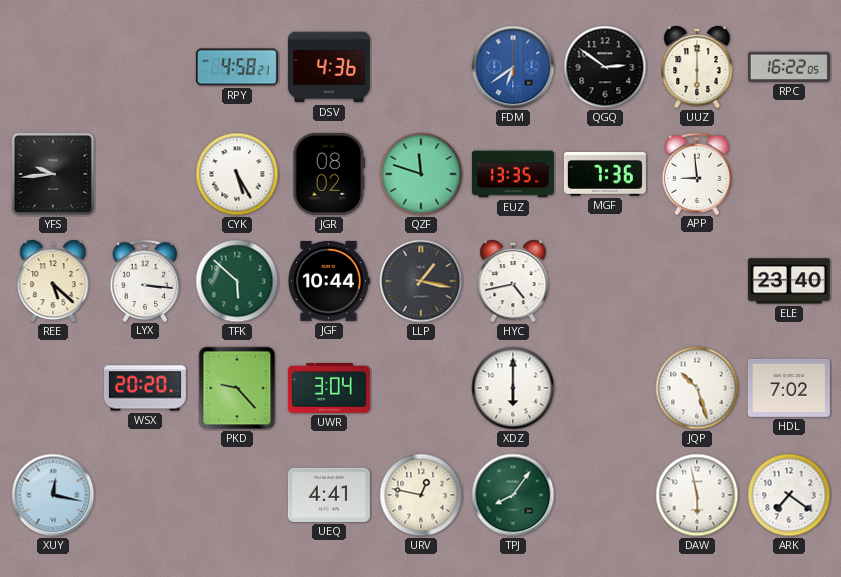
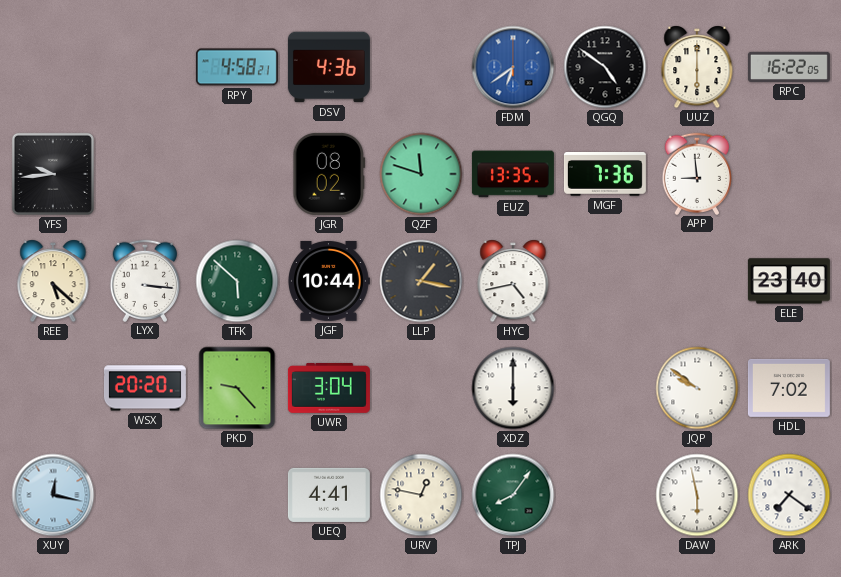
QGQ: 2:51 -> 4:51 (605, 67)
CYK: 5:25 -> none (237, 174)
JQP: 10:27 -> 9:51 (697, 388)
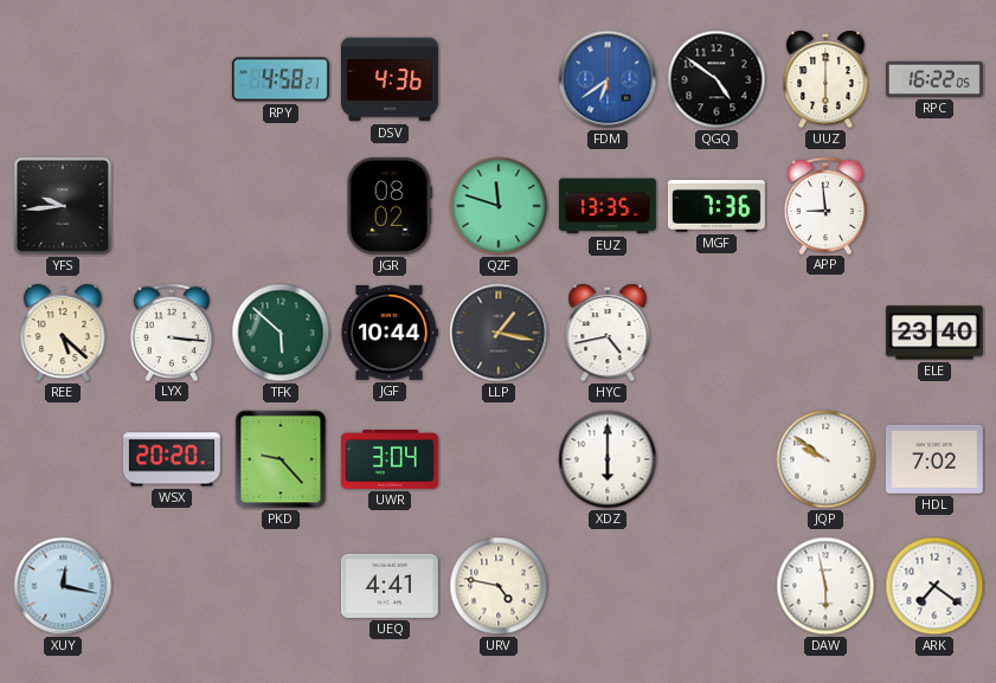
URV: 12:47 -> 4:47 (499, 586)
TPJ: 8:06 -> none (513, 495)
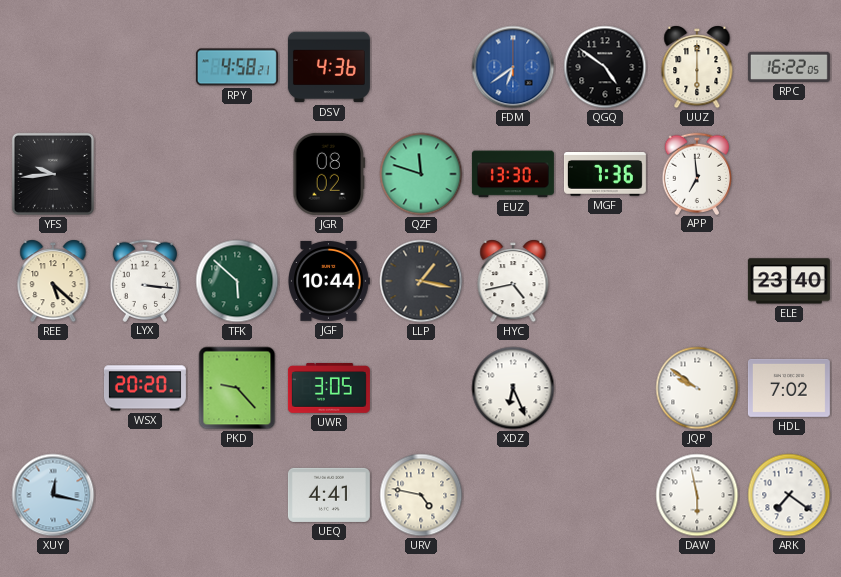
EUZ: 13:35 -> 13:30 (513, 174)
APP: 8:59 -> 6:59 (696, 173)
UWR: 3:04 -> 3:05 (329, 389)
XDZ: 6:00 -> 6:26 (513, 388)
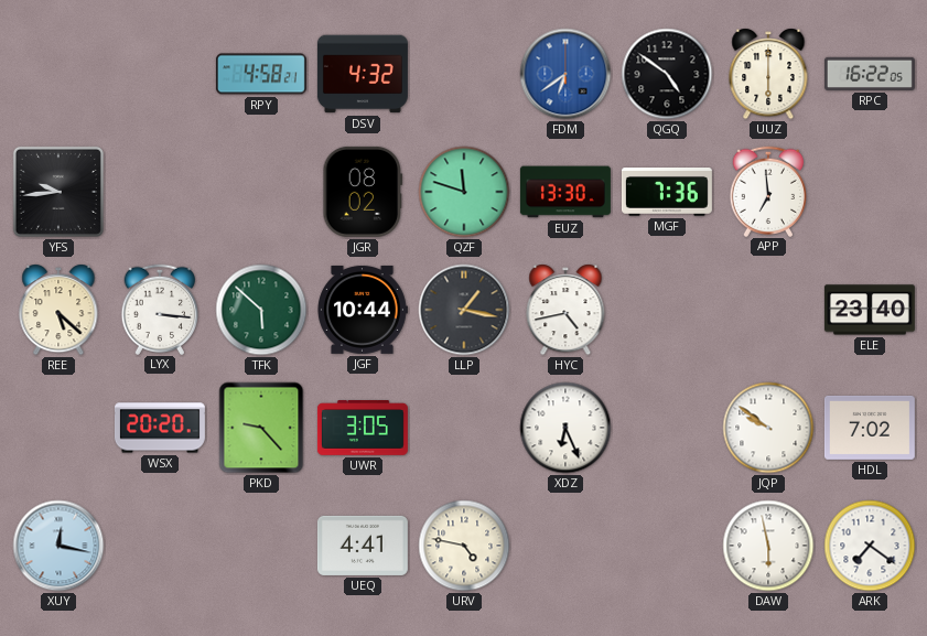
DSV: 4:36 -> 4:32 (363, 74)
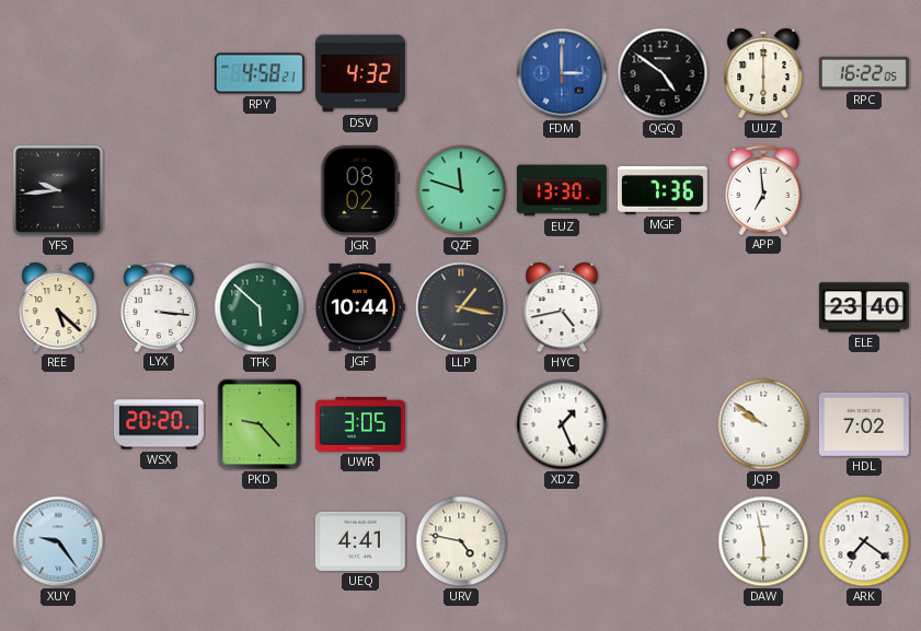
FDM: 6:39 -> 3:00 (562, 73)
XDZ: 6:26 -> 1:26 (562, 424)
XUY: 12:17 -> 9:24 (58, 541)
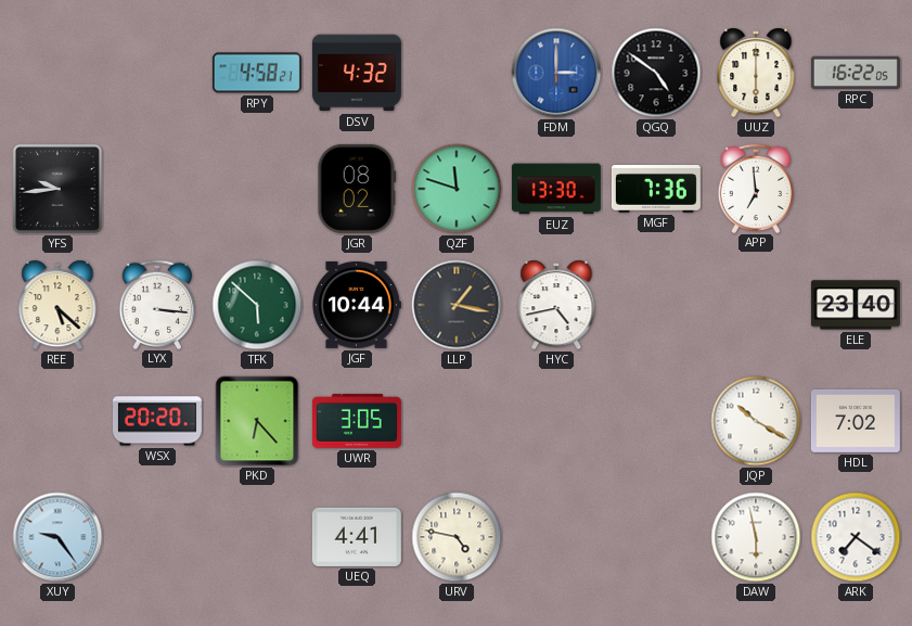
PKD: 9:23 -> 6:23 (257, 421)
XDZ: 1:26 -> none (562, 424)
JQP: 9:51 -> 10:20 (756, 421)
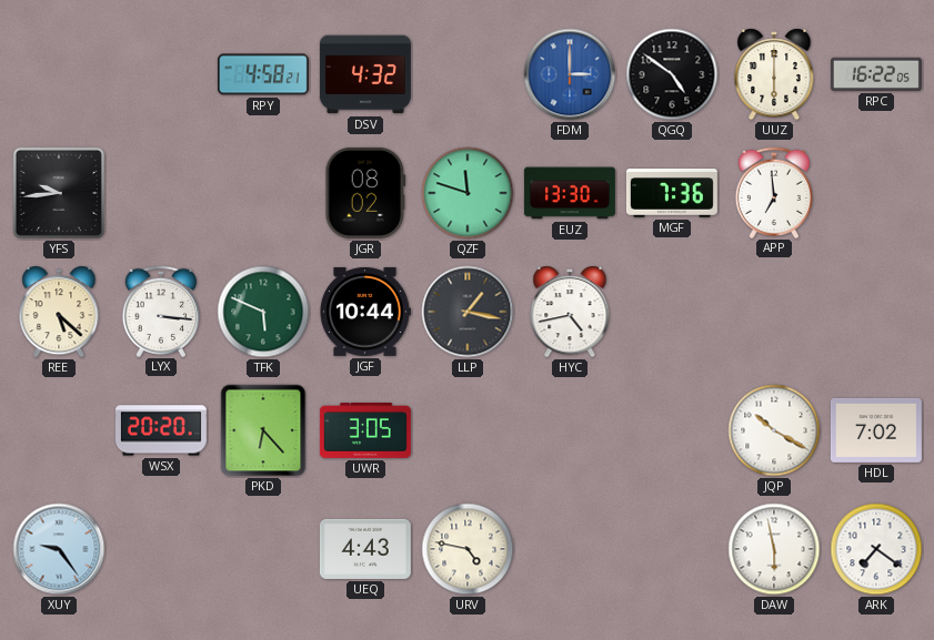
TFK: 5:52 -> 5:49 (263, 312)
ELE: 23:40 -> none (856, 305)
UEQ: 4:41 -> 4:43 (365, 549)
